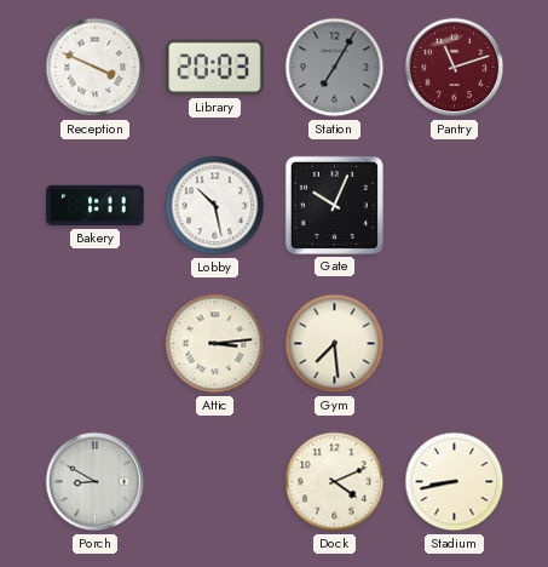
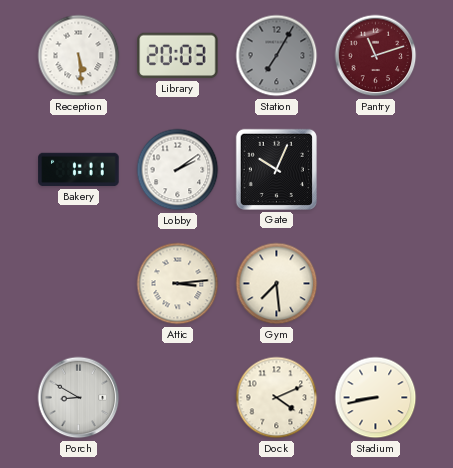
Reception: 3:49 -> 5:29 (79, 56)
Lobby: 10:28 -> 2:09 (178, 170)
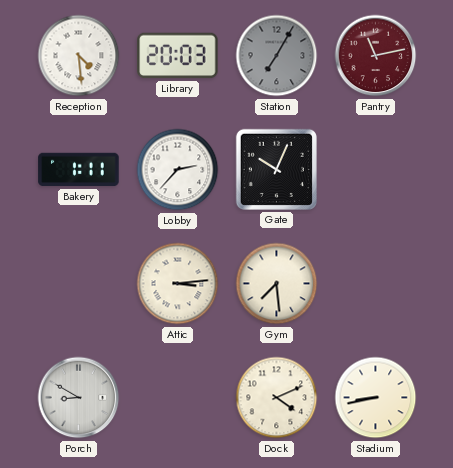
Reception: 5:29 -> 4:29 (79, 56)
Pantry: 11:12 -> 11:13 (376, 56)
Lobby: 2:09 -> 2:37 (178, 170)
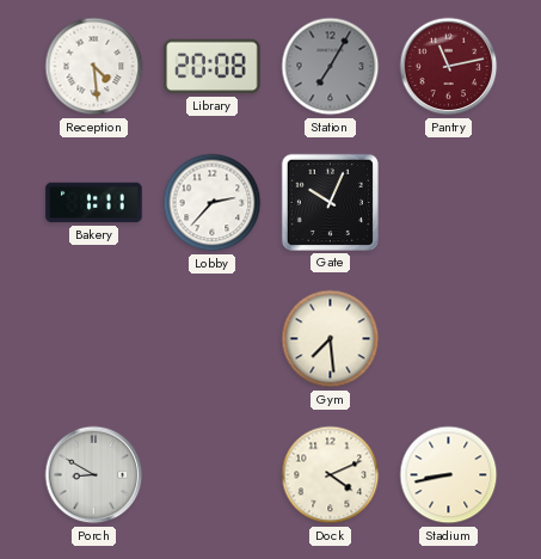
Library: 20:03 -> 20:08 (213, 67)
Attic: 3:14 -> none (178, 284)
